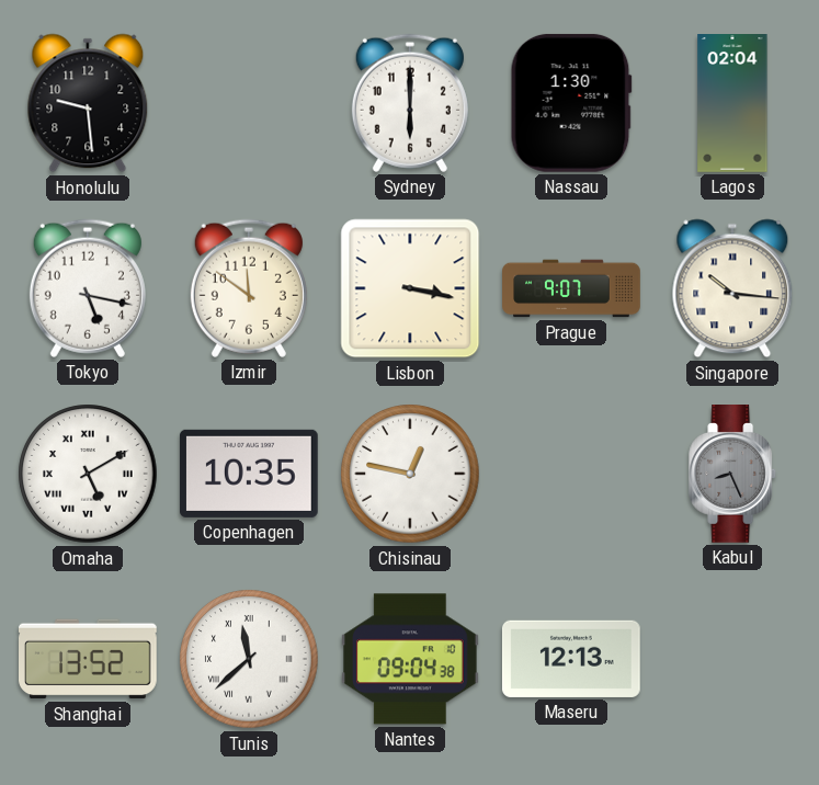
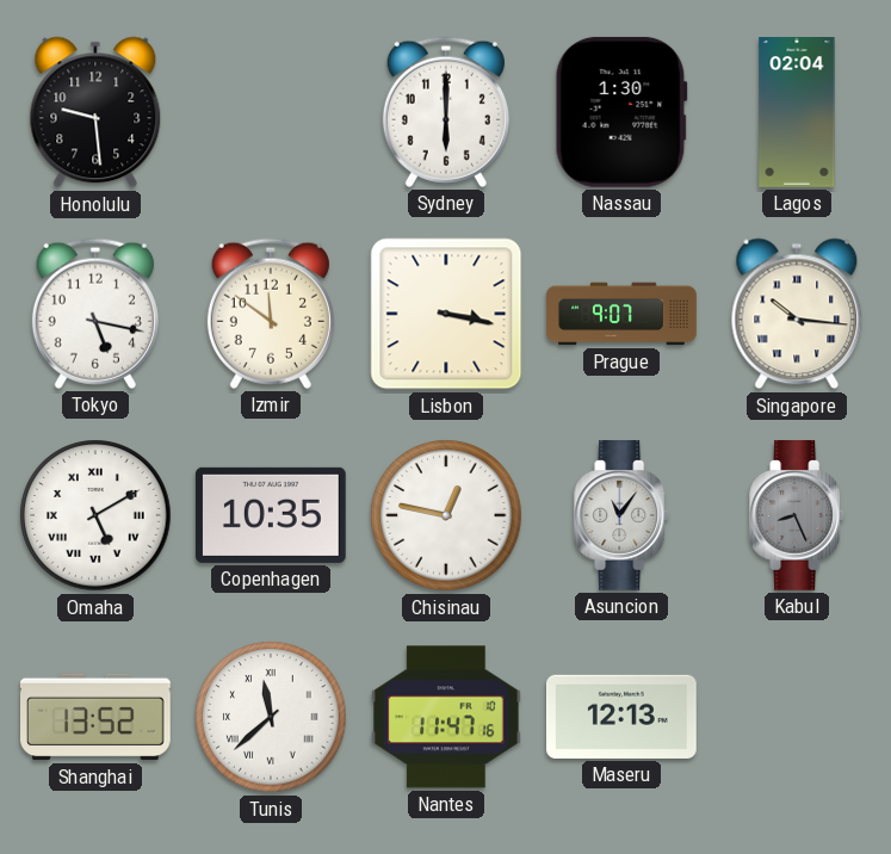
Asuncion: none -> 11:06 (623, 516)
Nantes: 09:04 -> 11:47 (446, 717)
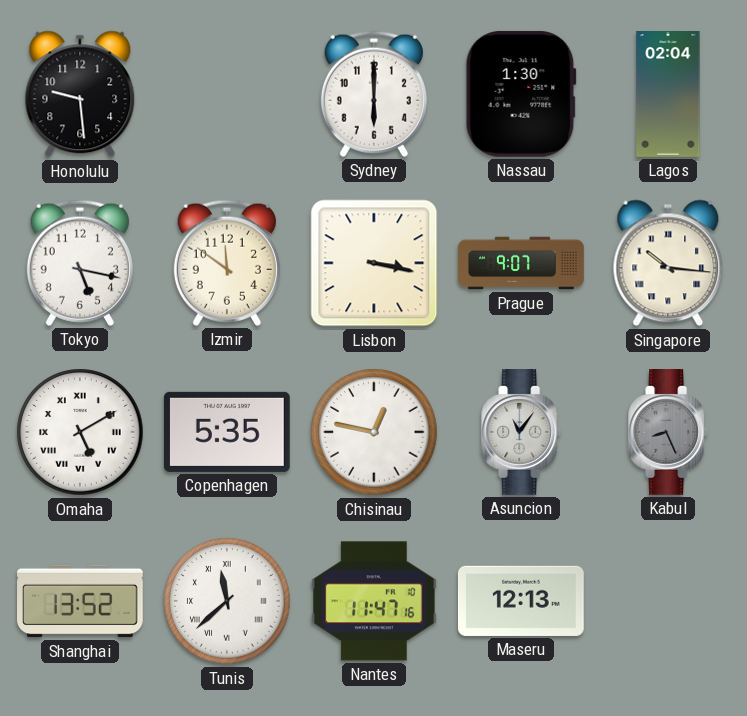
Copenhagen: 10:35 -> 5:35 (227, 432)
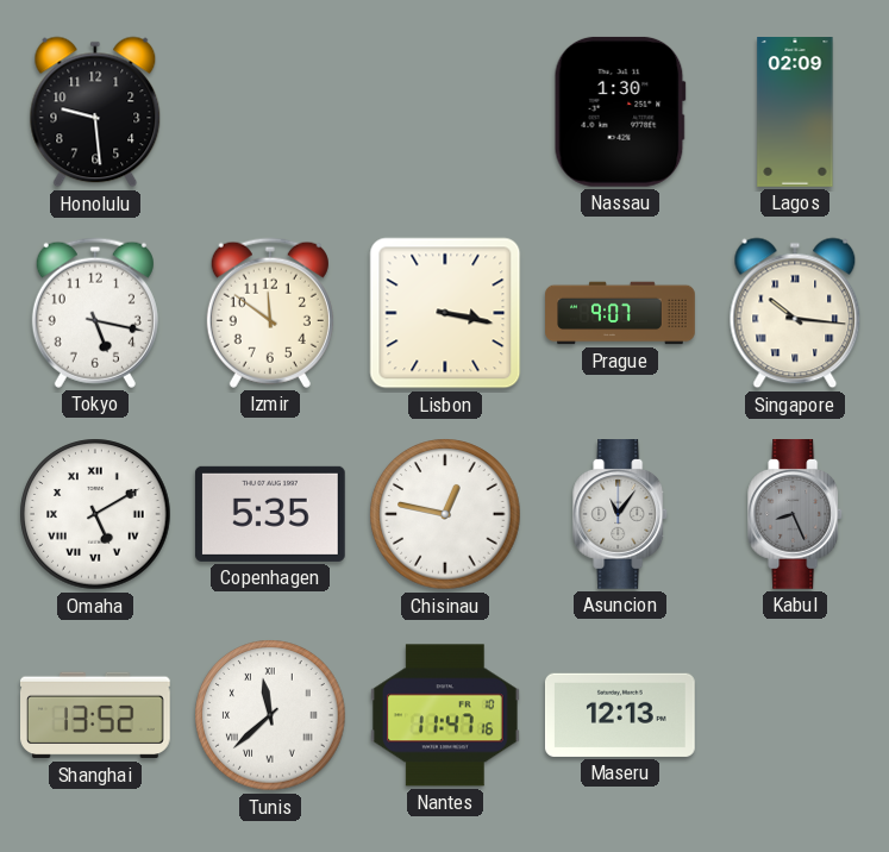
Sydney: 6:00 -> none (374, 94)
Lagos: 02:04 -> 02:09 (795, 113)
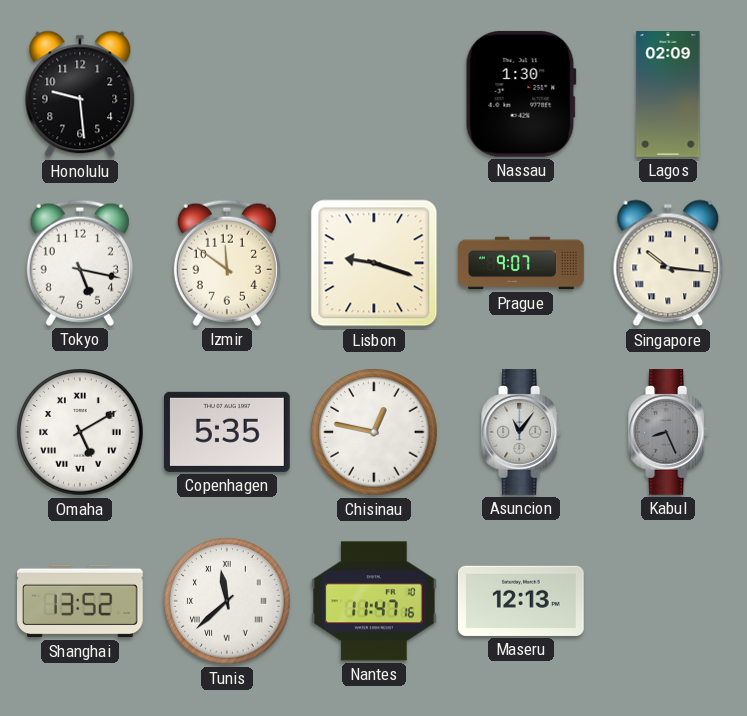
Lisbon: 3:17 -> 9:18 (374, 263)
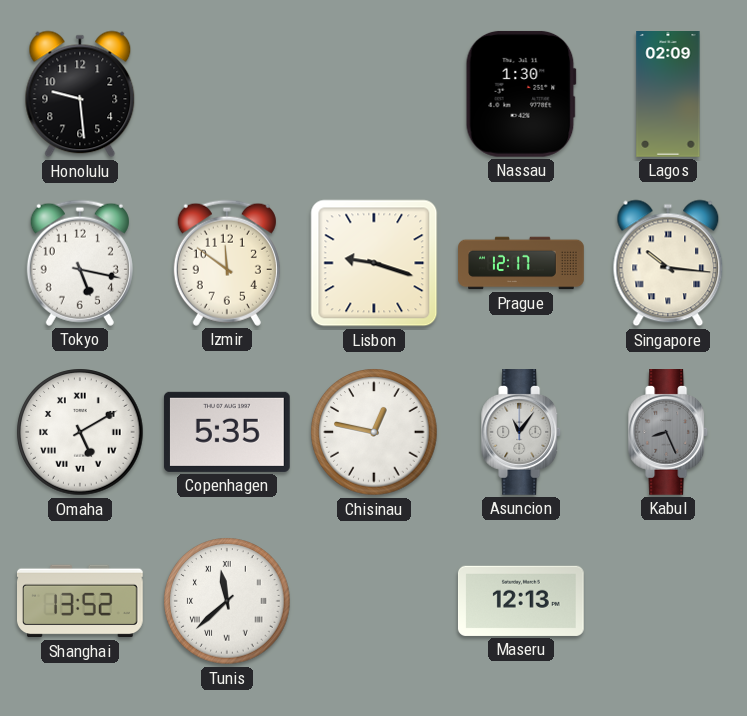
Prague: 9:07 -> 12:17 (521, 263)
Nantes: 11:47 -> none (374, 601)
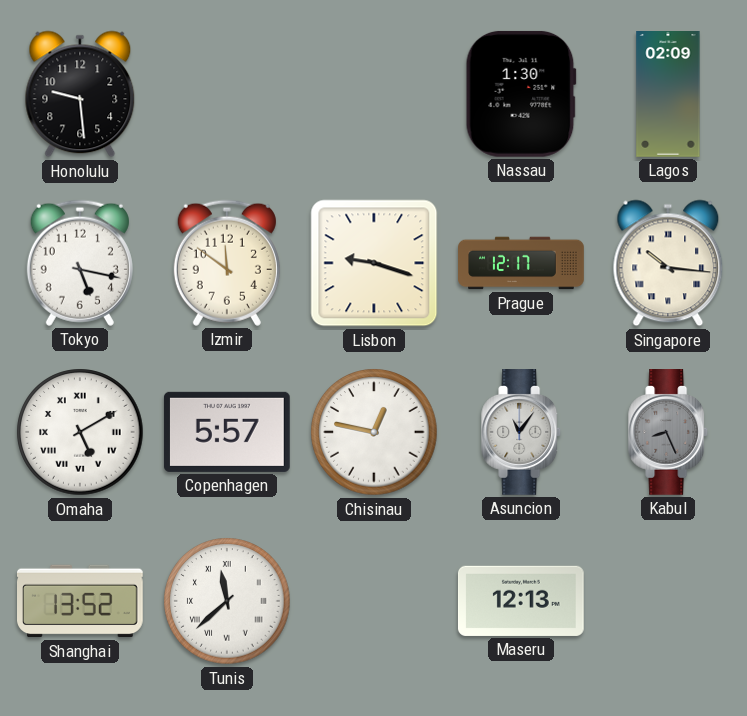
Copenhagen: 5:35 -> 5:57 (227, 432)
